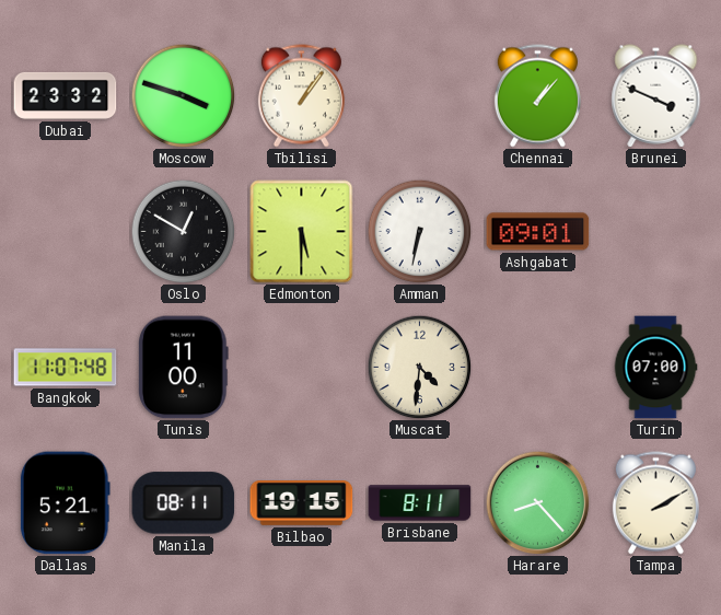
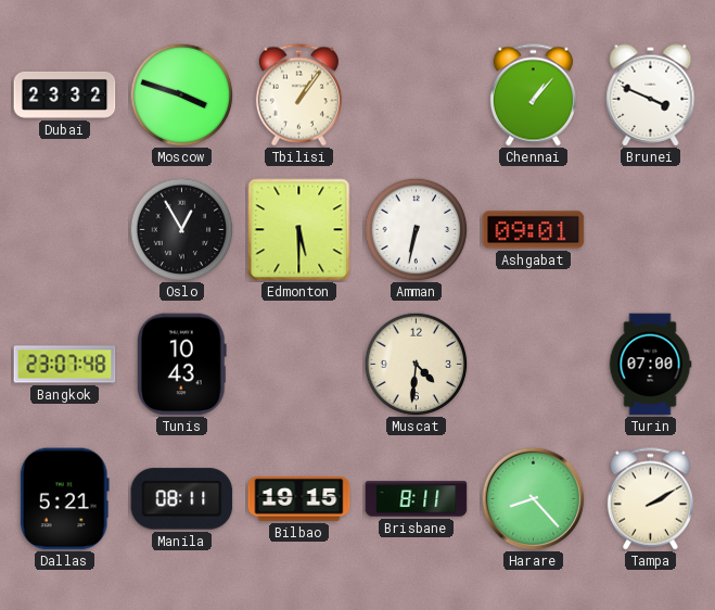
Oslo: 12:50 -> 12:55 (181, 229)
Bangkok: 11:07 -> 23:07 (65, 365)
Tunis: 11:00 -> 10:43 (181, 365)
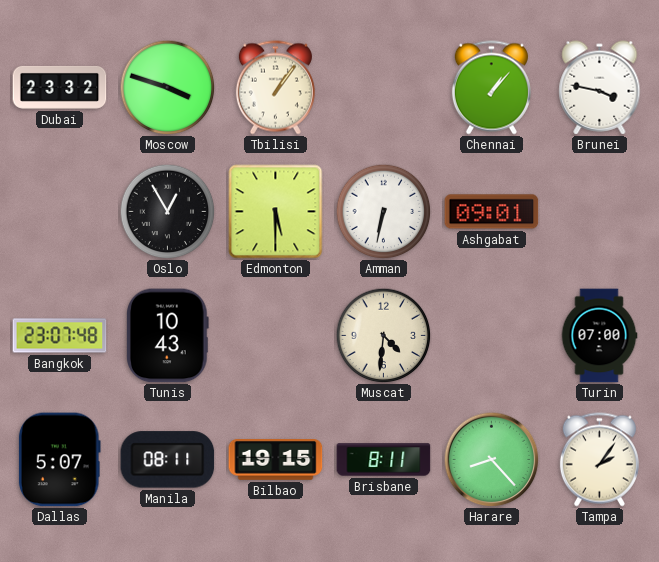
Brunei: 3:49 -> 3:47 (600, 88)
Dallas: 5:21 -> 5:07 (59, 460)
Tampa: 2:10 -> 2:06 (599, 460)
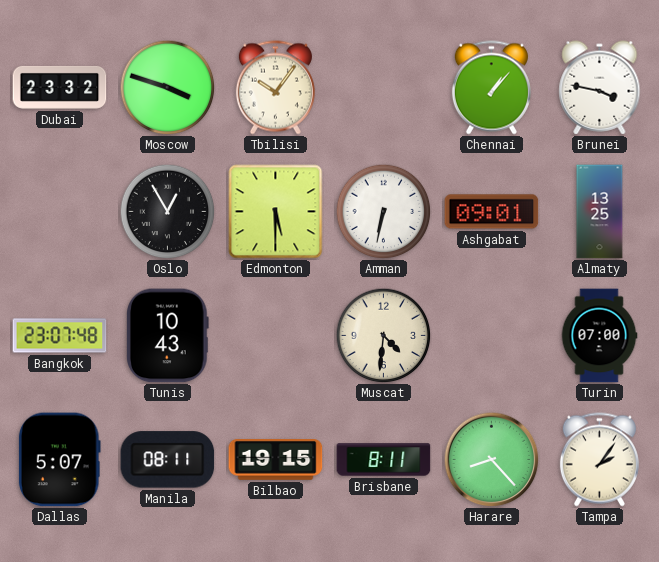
Tbilisi: 1:06 -> 10:06 (275, 88)
Almaty: none -> 13:25 (600, 212)
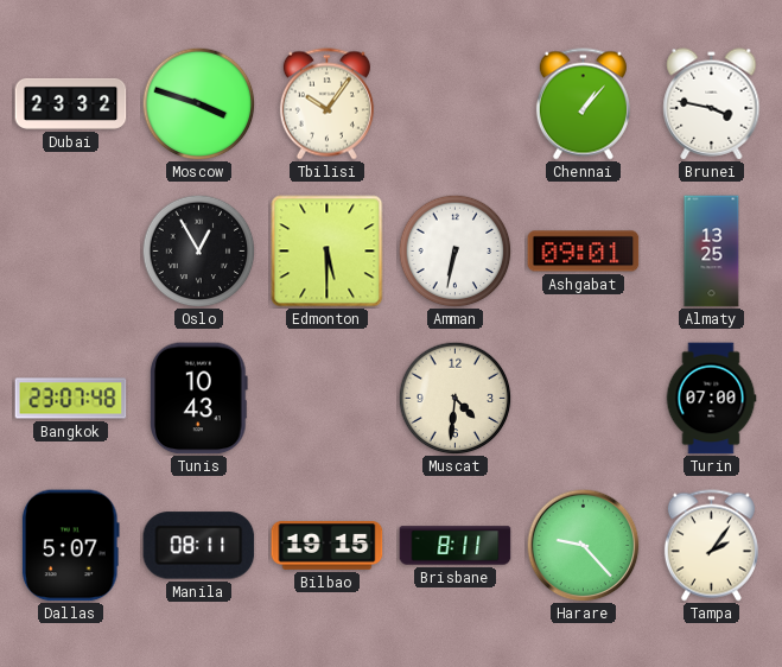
Harare: 8:23 -> 9:23 (583, 545)
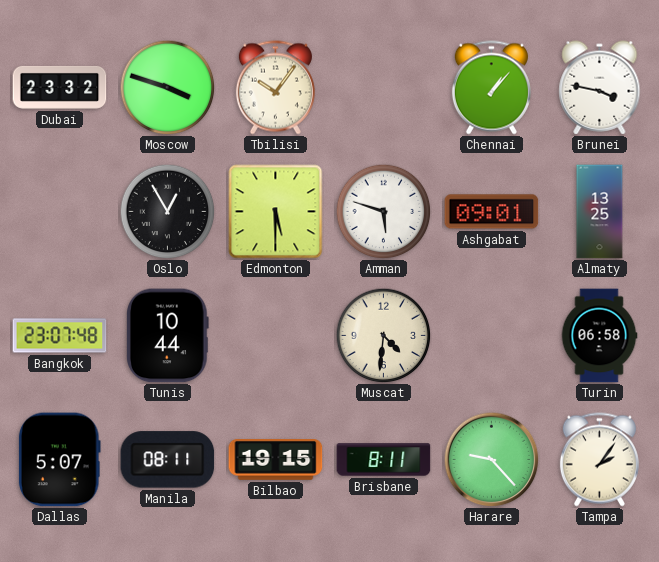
Amman: 6:32 -> 5:48 (383, 211)
Tunis: 10:43 -> 10:44 (167, 336)
Turin: 07:00 -> 06:58 (599, 336)
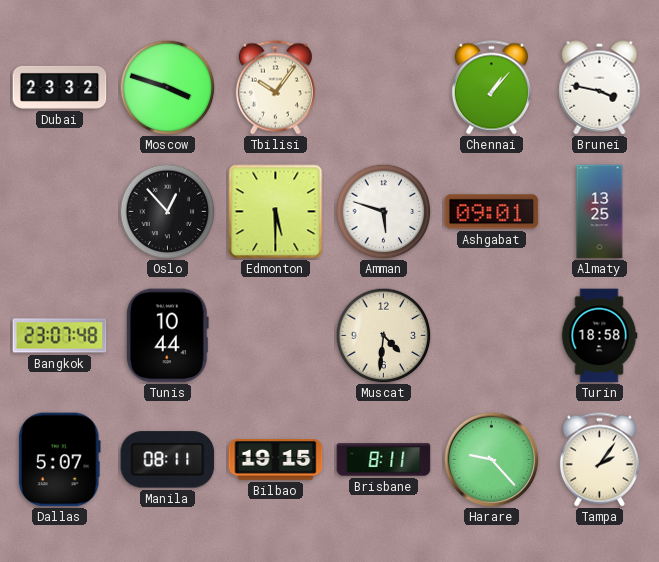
Oslo: 12:55 -> 12:53 (167, 211)
Turin: 06:58 -> 18:58 (599, 336)
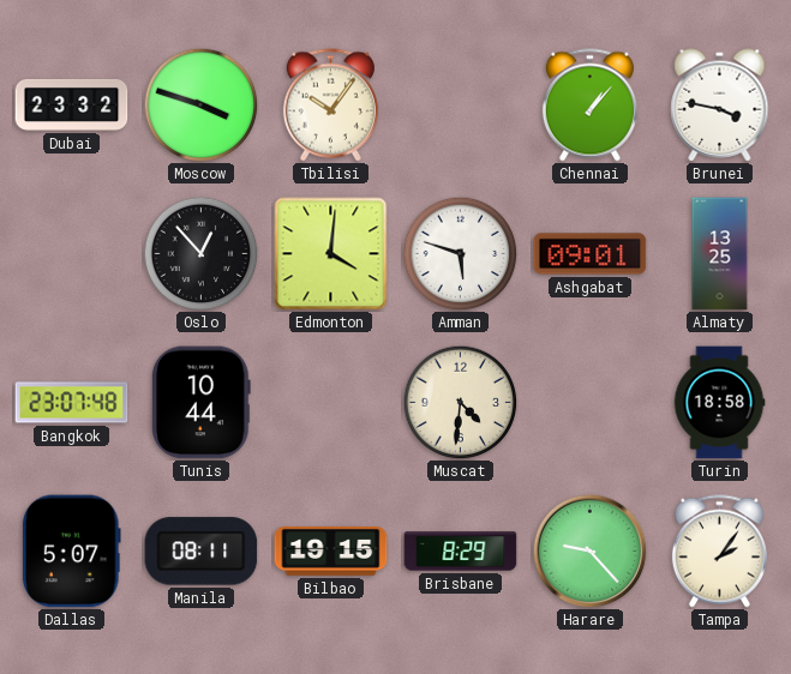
Edmonton: 5:30 -> 4:01 (331, 254)
Brisbane: 8:11 -> 8:29 (461, 552)
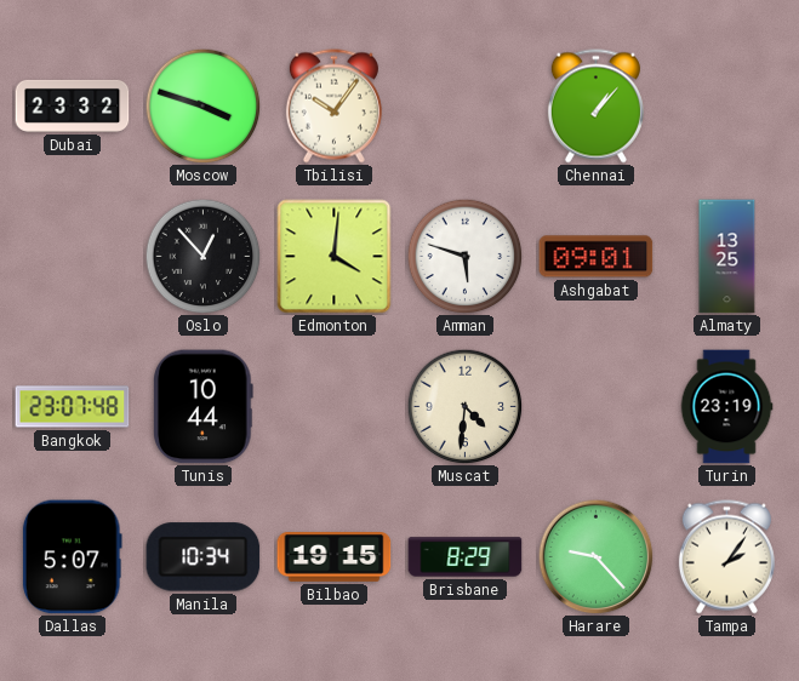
Brunei: 3:47 -> none (720, 106)
Turin: 18:58 -> 23:19 (726, 407)
Manila: 08:11 -> 10:34 (204, 557)
